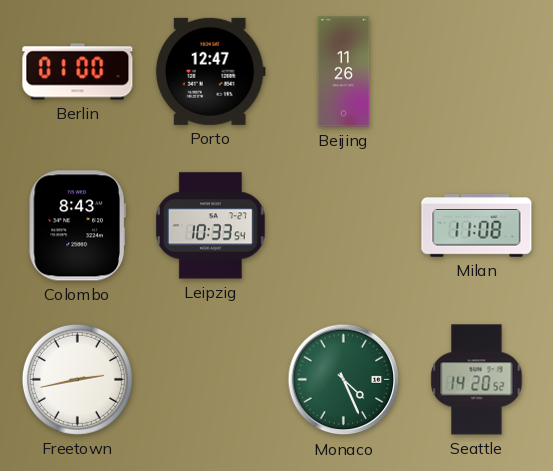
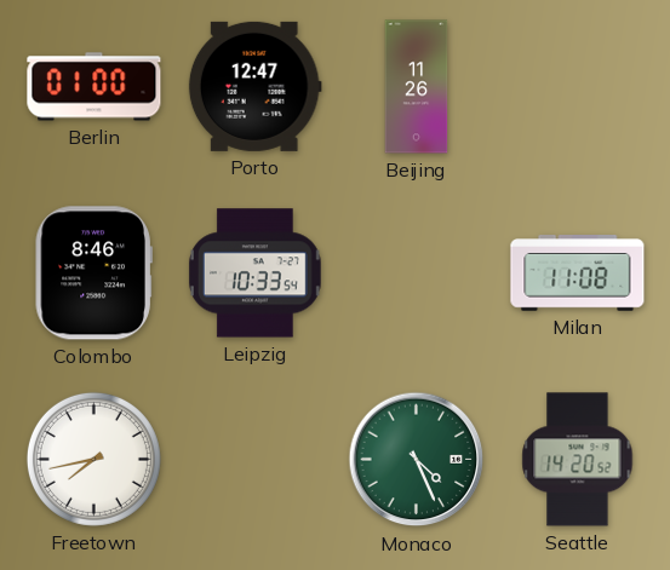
Colombo: 8:43 -> 8:46 (93, 274)
Freetown: 2:43 -> 7:43 (93, 459)
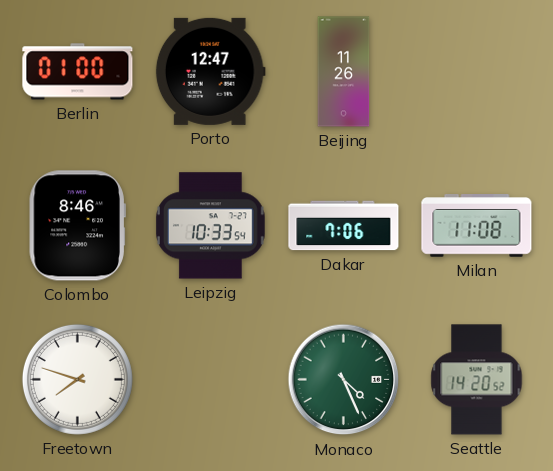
Dakar: none -> 7:06 (344, 226)
Freetown: 7:43 -> 7:48 (77, 379)
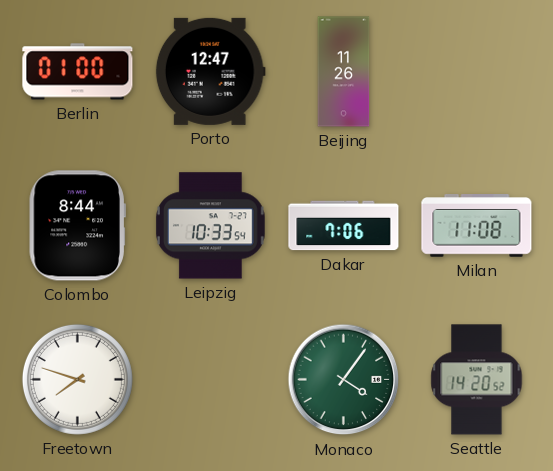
Colombo: 8:46 -> 8:44 (77, 226)
Monaco: 4:26 -> 4:06 (344, 380)
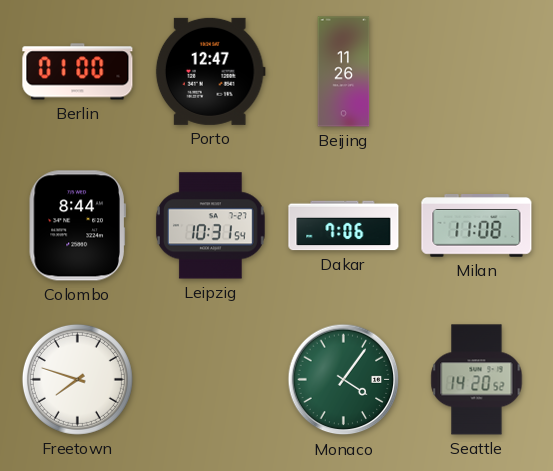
Leipzig: 10:33 -> 10:31 (210, 226)
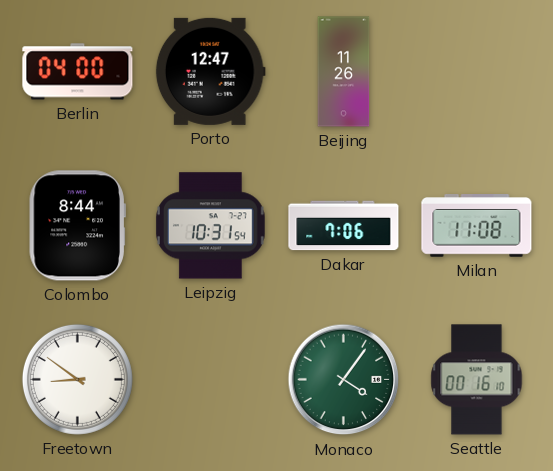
Berlin: 01:00 -> 04:00 (78, 72)
Freetown: 7:48 -> 8:51 (77, 379)
Seattle: 14:20 -> 00:16 (477, 380)
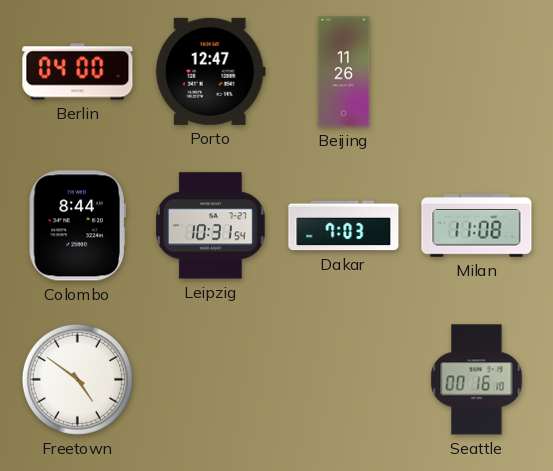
Dakar: 7:06 -> 7:03 (344, 226)
Freetown: 8:51 -> 4:51 (77, 379)
Monaco: 4:06 -> none (344, 380)
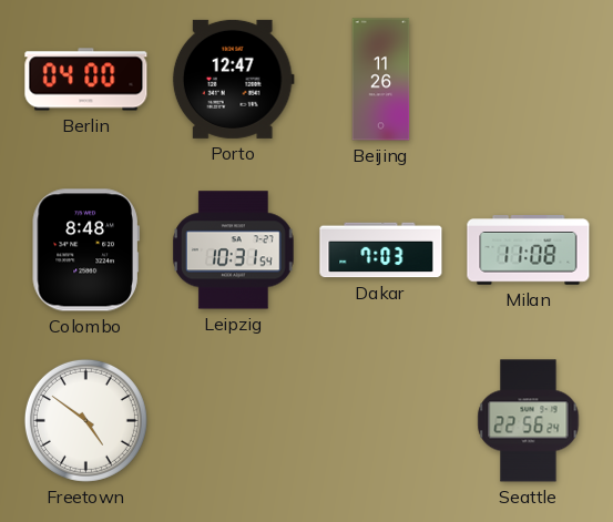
Colombo: 8:44 -> 8:48 (85, 250)
Seattle: 00:16 -> 22:56 (529, 421)
